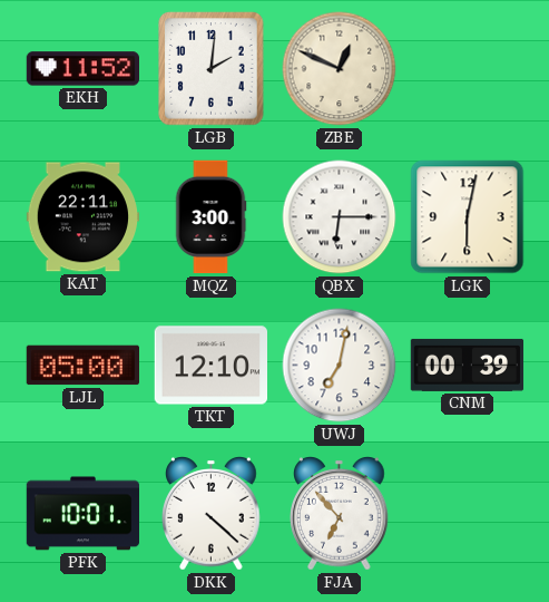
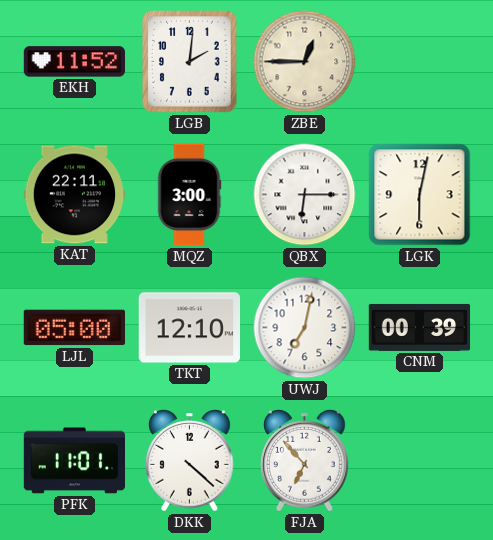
ZBE: 12:49 -> 12:45 (305, 62)
PFK: 10:01 -> 11:01 (75, 461)
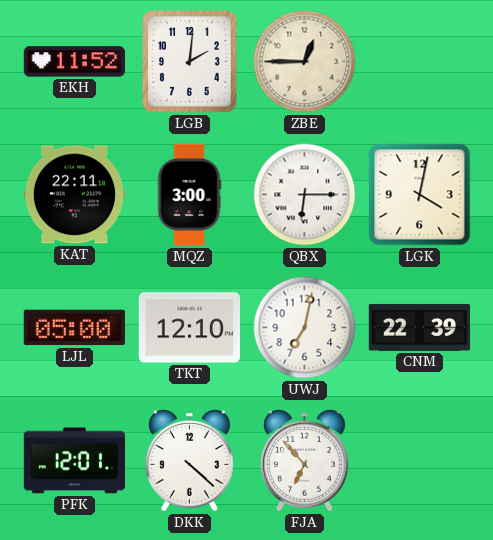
LGK: 6:02 -> 4:02 (420, 195)
CNM: 00:39 -> 22:39 (420, 327)
PFK: 11:01 -> 12:01 (75, 461)
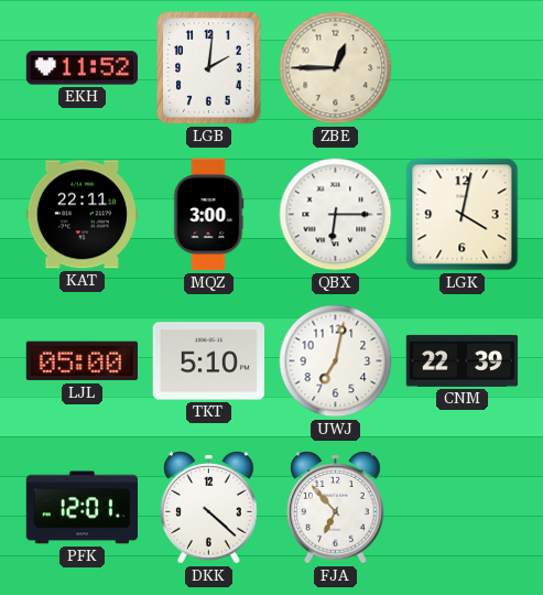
TKT: 12:10 -> 5:10 (208, 361)
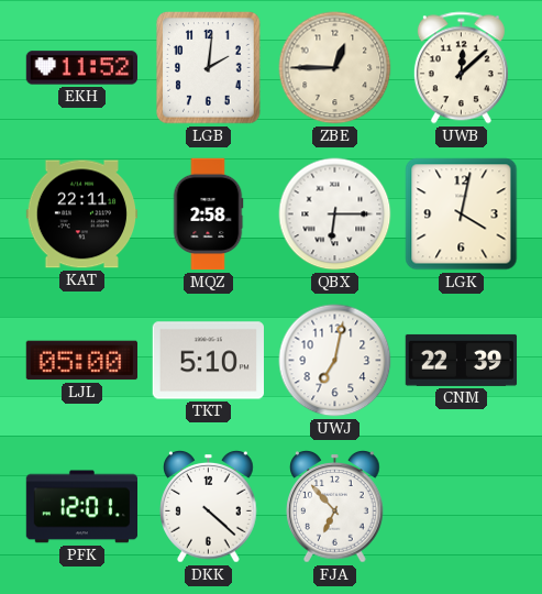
UWB: none -> 12:08 (461, 68)
MQZ: 3:00 -> 2:58 (208, 215)
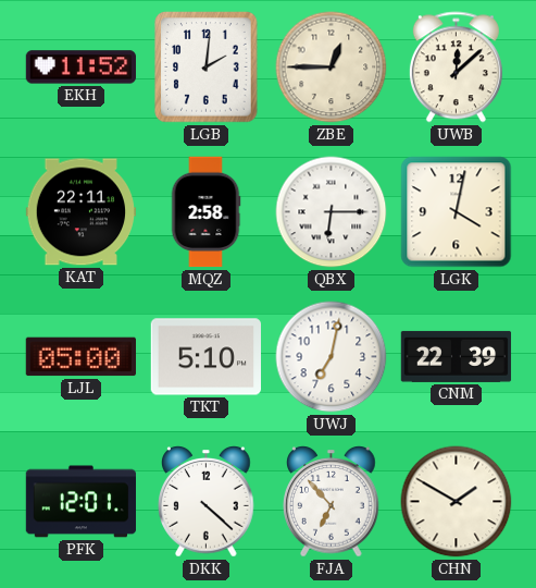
CHN: none -> 1:50 (457, 502)
